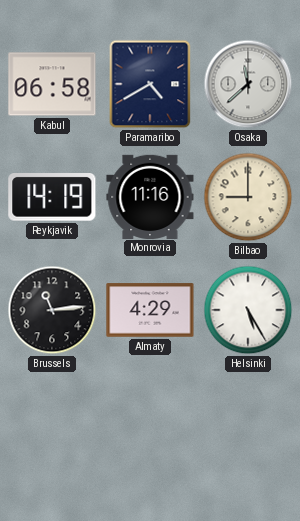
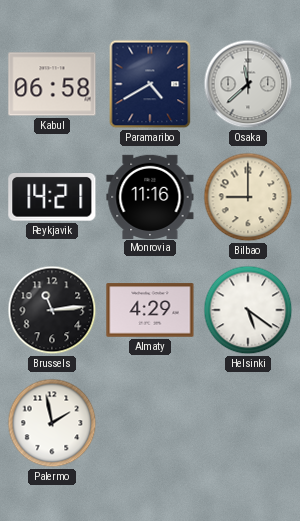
Reykjavik: 14:19 -> 14:21 (52, 198)
Helsinki: 5:25 -> 5:21 (248, 310)
Palermo: none -> 1:58 (52, 423)
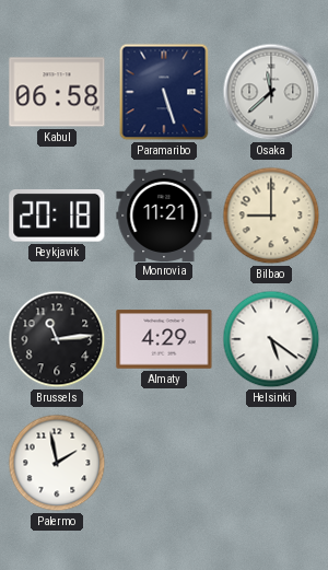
Paramaribo: 4:40 -> 5:27 (164, 92)
Reykjavik: 14:21 -> 20:18 (57, 217)
Monrovia: 11:16 -> 11:21 (164, 214)
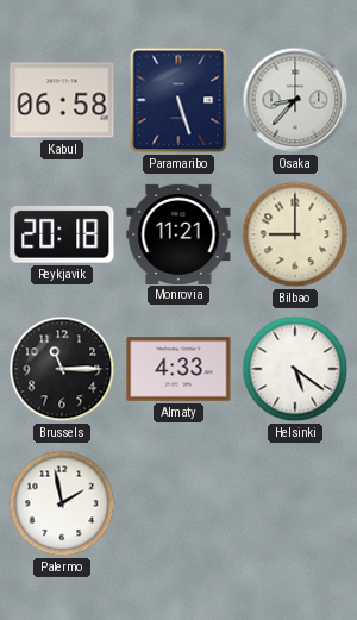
Osaka: 11:38 -> 8:37 (295, 100)
Brussels: 11:14 -> 11:15 (62, 369)
Almaty: 4:29 -> 4:33 (178, 369)
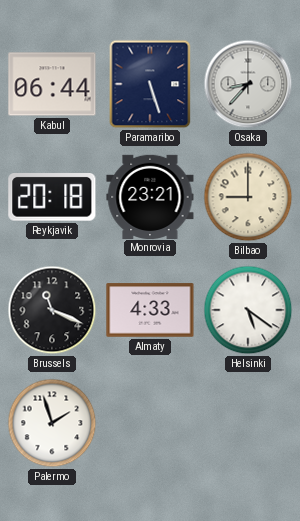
Kabul: 06:58 -> 06:44 (52, 84)
Monrovia: 11:21 -> 23:21 (150, 196)
Brussels: 11:15 -> 11:19 (52, 310)
Palermo: 1:58 -> 1:57 (52, 423)
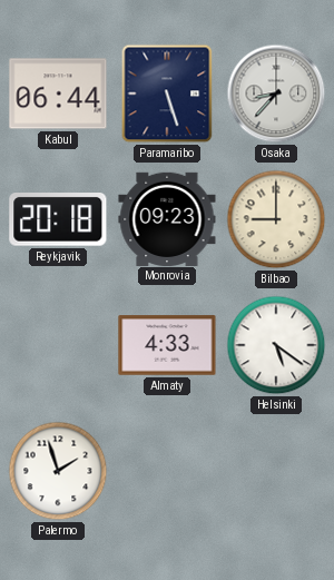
Monrovia: 23:21 -> 09:23 (167, 218)
Brussels: 11:19 -> none (52, 310)
